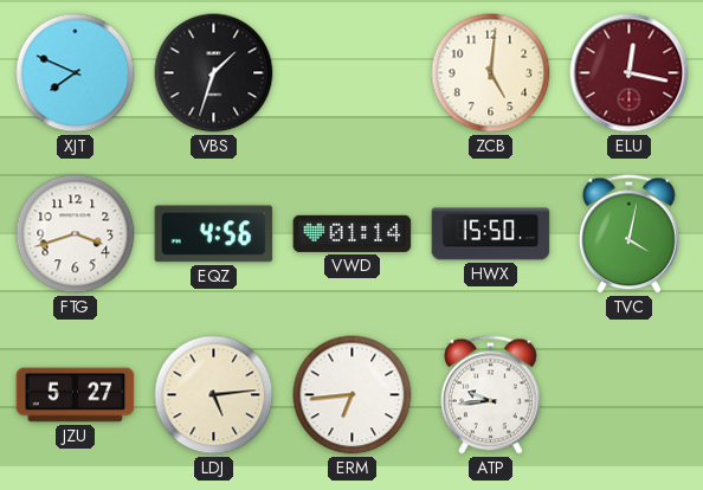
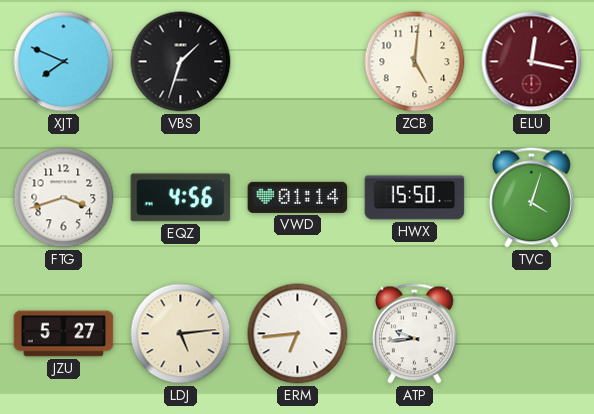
TVC: 4:02 -> 4:03 (532, 198)
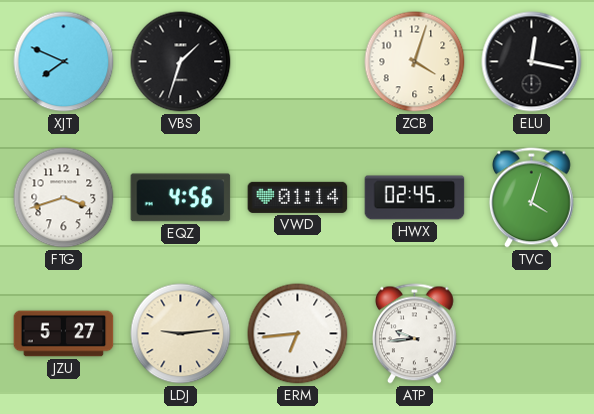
ZCB: 5:01 -> 4:03 (415, 62)
ELU dial: burgundy -> black (532, 62)
HWX: 15:50 -> 02:45 (415, 198)
LDJ: 5:14 -> 9:14 (181, 334)
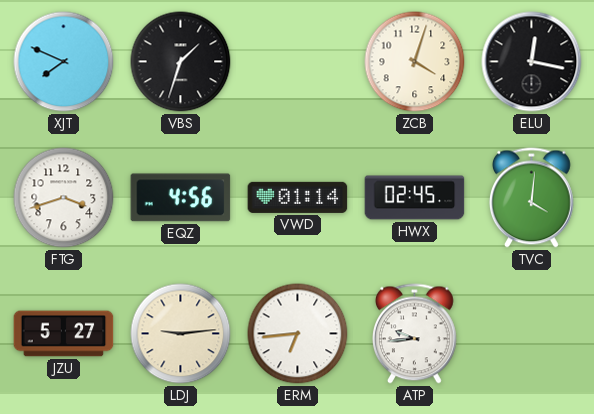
TVC: 4:03 -> 4:01 (532, 198)
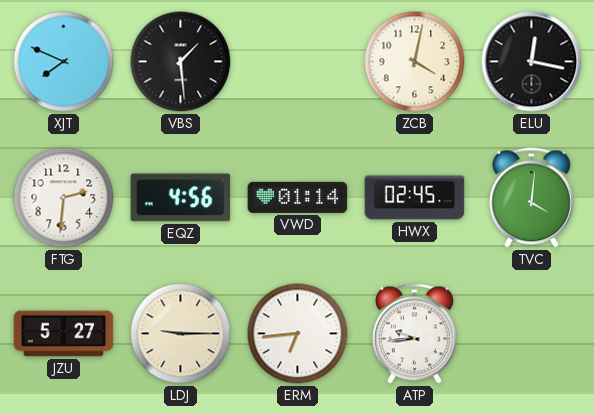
VBS: 1:33 -> 1:29 (181, 62)
ZCB: 4:03 -> 4:02 (415, 62)
FTG: 3:42 -> 2:31 (64, 198)
LDJ: 9:14 -> 9:15 (181, 334)
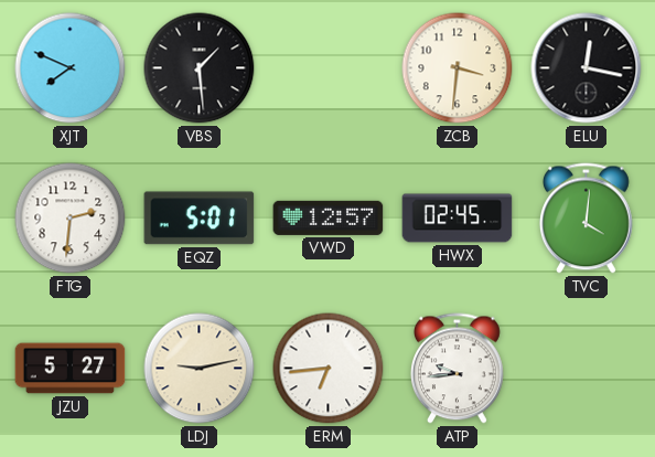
ZCB: 4:02 -> 3:31 (458, 68)
EQZ: 4:56 -> 5:01 (200, 219)
VWD: 01:14 -> 12:57 (329, 217)
LDJ: 9:15 -> 9:13 (200, 369)
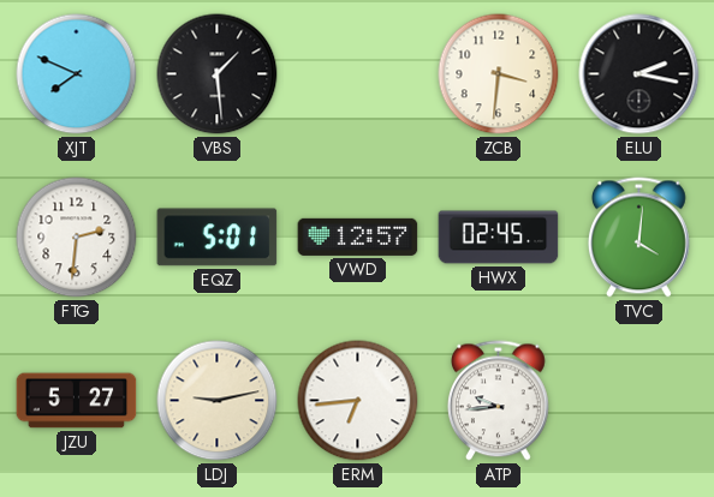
ELU: 12:17 -> 2:17 (639, 74)
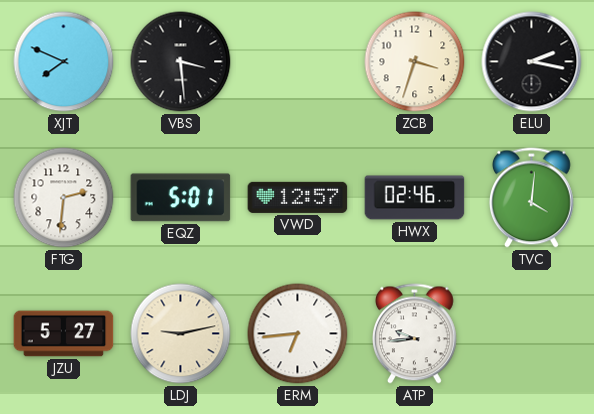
VBS: 1:29 -> 3:29 (181, 62)
ZCB: 3:31 -> 3:33 (415, 62)
HWX: 02:45 -> 02:46 (415, 198)
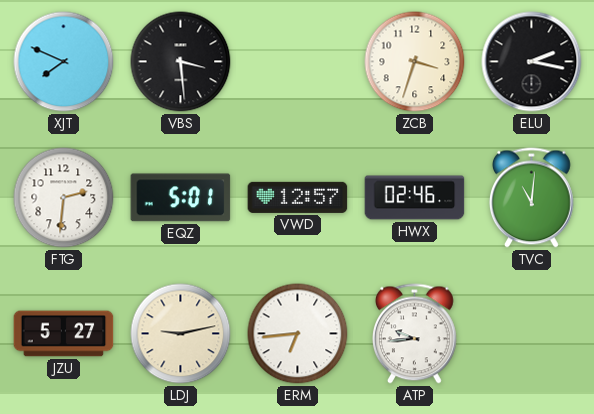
TVC: 4:01 -> 11:01 (532, 198)
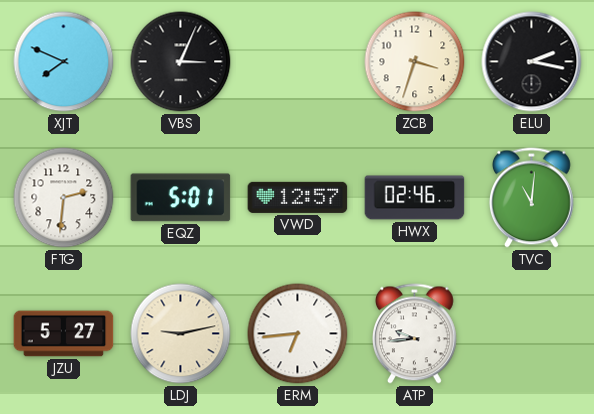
VBS: 3:29 -> 3:04 (181, 62)
